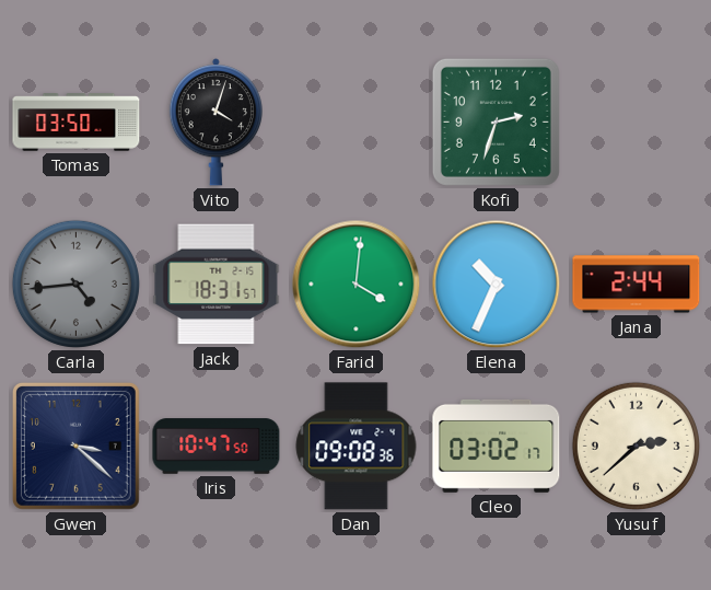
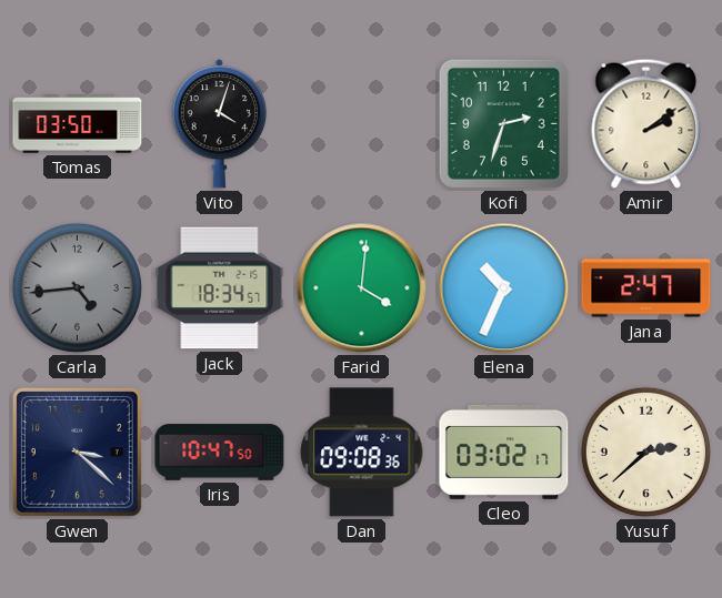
Amir: none -> 2:09 (646, 123)
Jack: 18:31 -> 18:34 (220, 288)
Jana: 2:44 -> 2:47 (646, 288)
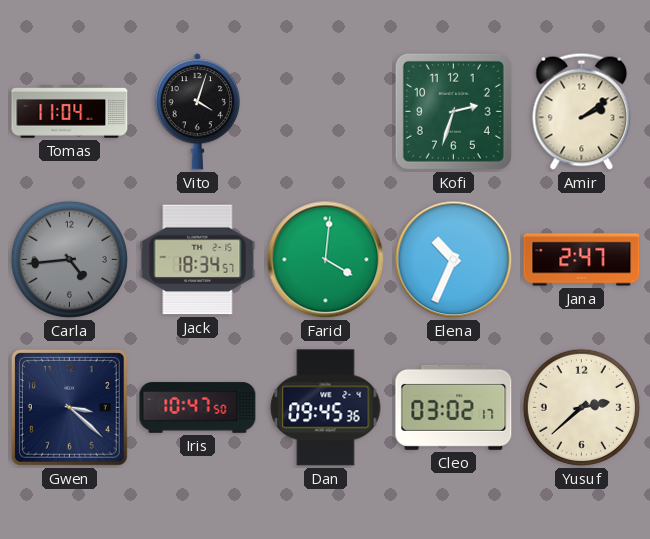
Tomas: 03:50 -> 11:04 (70, 112)
Dan: 09:08 -> 09:45 (326, 408)
